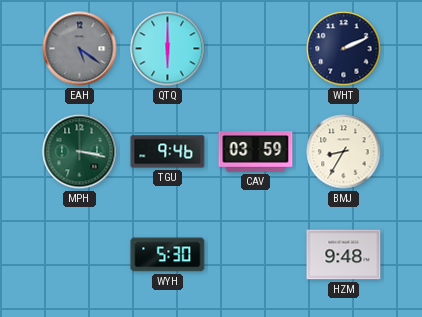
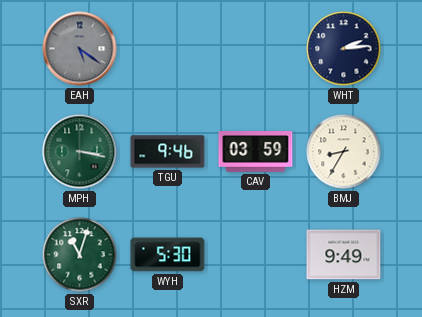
QTQ: 6:00 -> none (168, 49)
WHT: 2:11 -> 2:14 (344, 49)
SXR: none -> 11:03 (80, 255)
HZM: 9:48 -> 9:49 (344, 255)
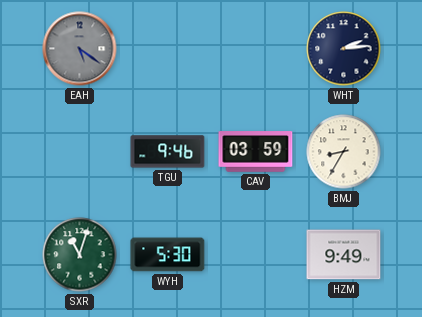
MPH: 3:17 -> none (80, 152)
